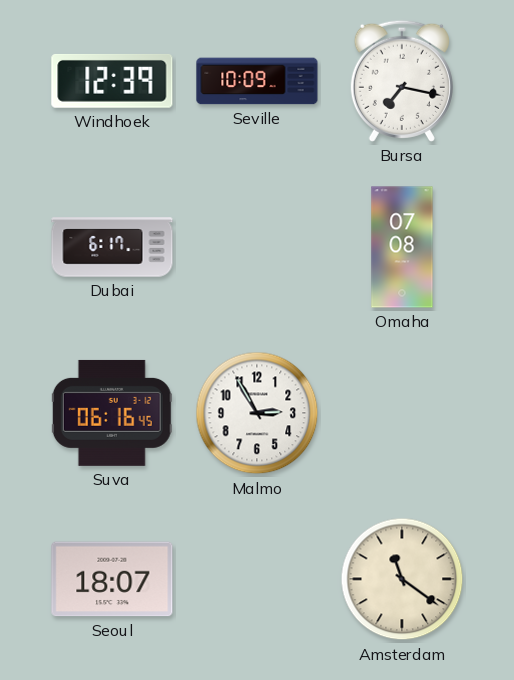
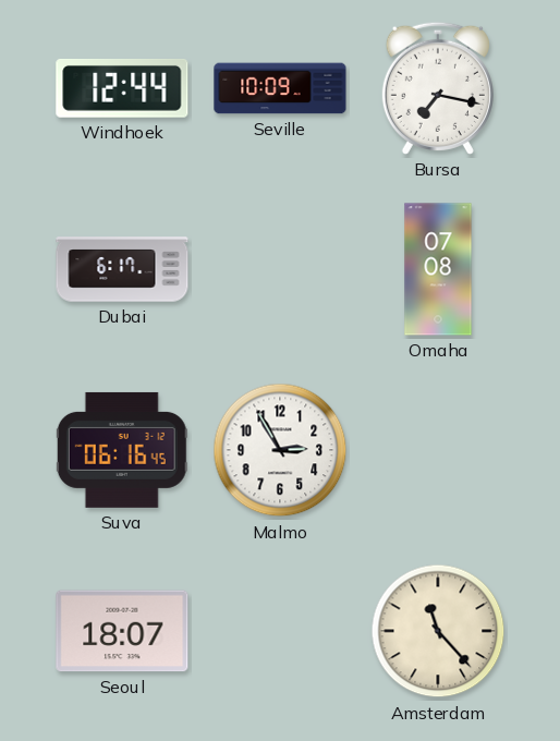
Windhoek: 12:39 -> 12:44 (122, 88)
Amsterdam: 11:21 -> 11:23 (438, 631)
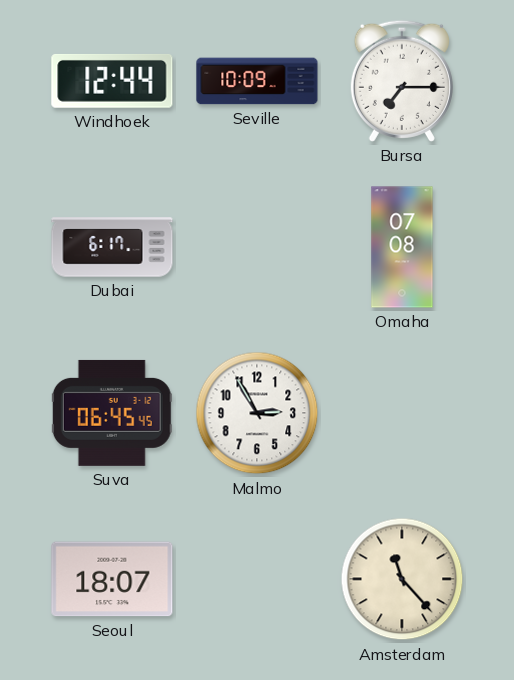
Bursa: 7:17 -> 7:15 (402, 81)
Suva: 06:16 -> 06:45 (112, 413)
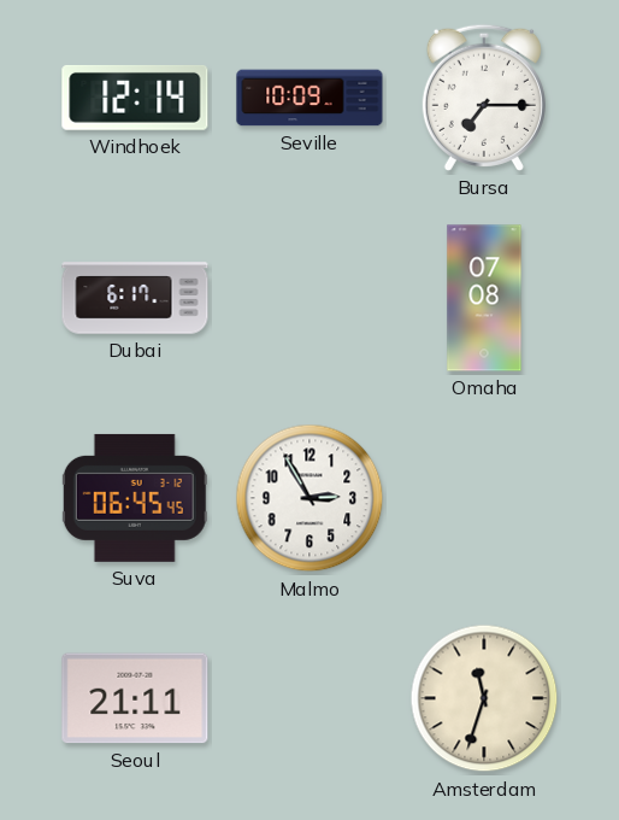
Windhoek: 12:44 -> 12:14 (135, 98)
Seoul: 18:07 -> 21:11 (135, 698)
Amsterdam: 11:23 -> 11:33 (484, 698)
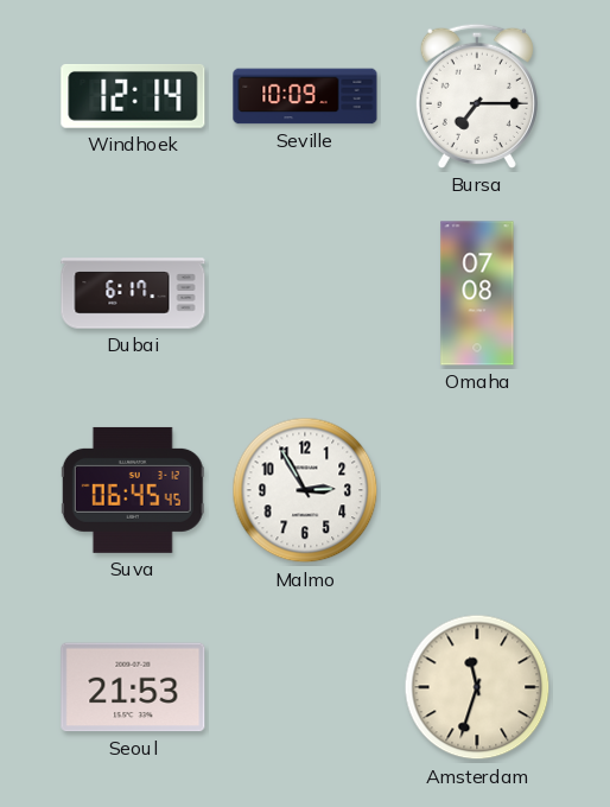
Seoul: 21:11 -> 21:53 (133, 687)
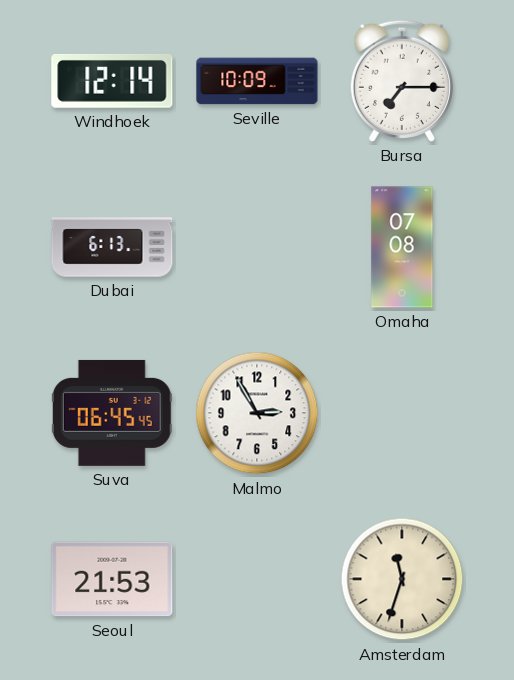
Dubai: 6:17 -> 6:13 (112, 247)
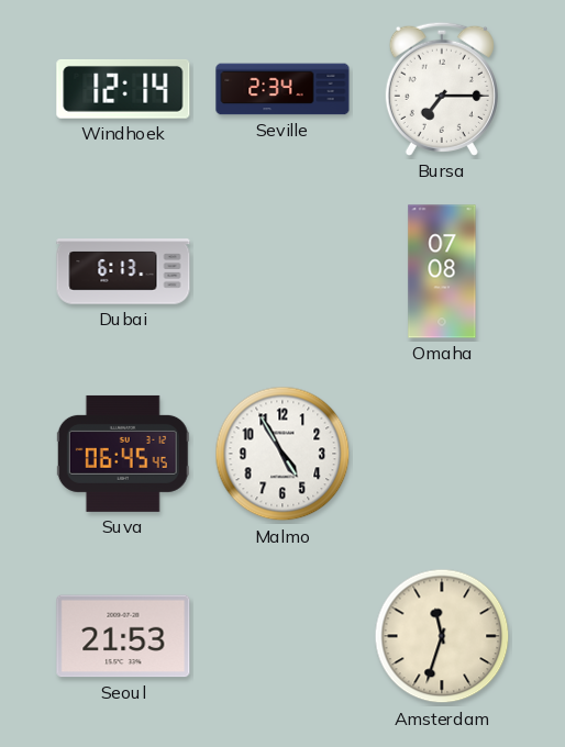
Seville: 10:09 -> 2:34 (282, 89)
Malmo: 2:55 -> 4:55 (282, 454)
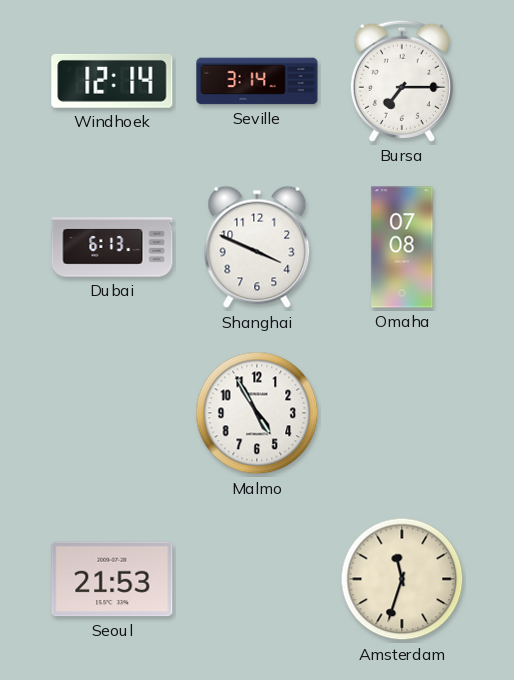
Seville: 2:34 -> 3:14 (257, 81)
Shanghai: none -> 3:49 (257, 247)
Suva: 06:45 -> none (123, 454)
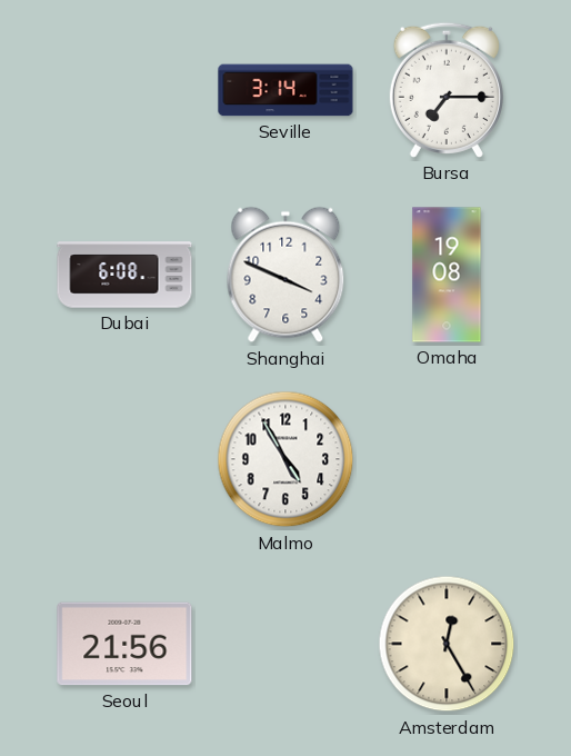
Windhoek: 12:14 -> none (112, 81)
Dubai: 6:13 -> 6:08 (124, 275)
Omaha: 07:08 -> 19:08 (447, 275)
Seoul: 21:53 -> 21:56 (124, 644)
Amsterdam: 11:33 -> 12:25 (447, 644)
